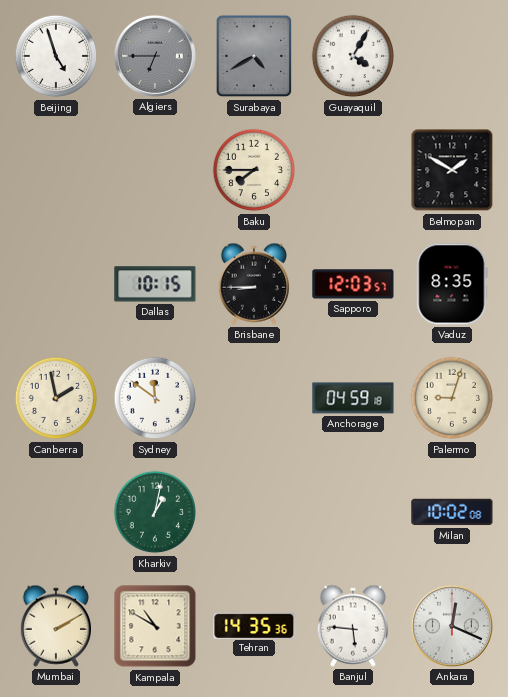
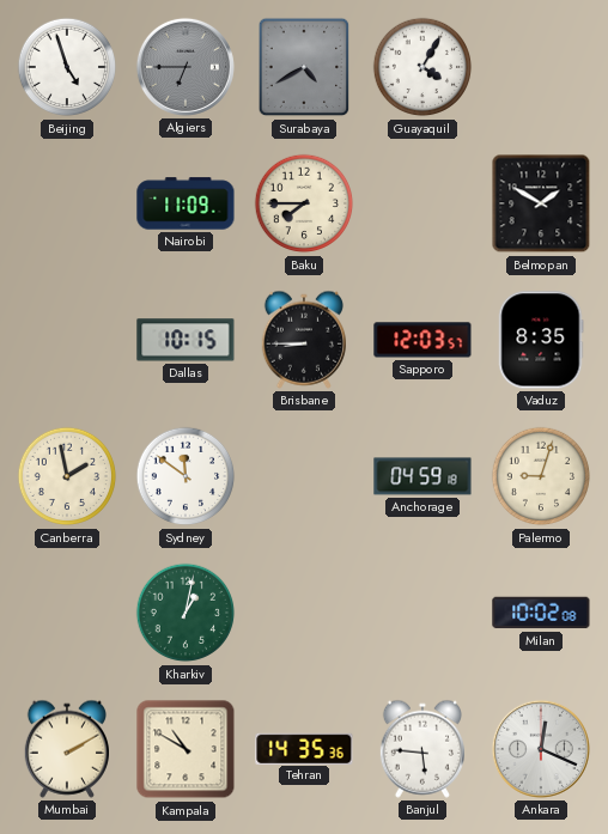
Nairobi: none -> 11:09 (186, 203)
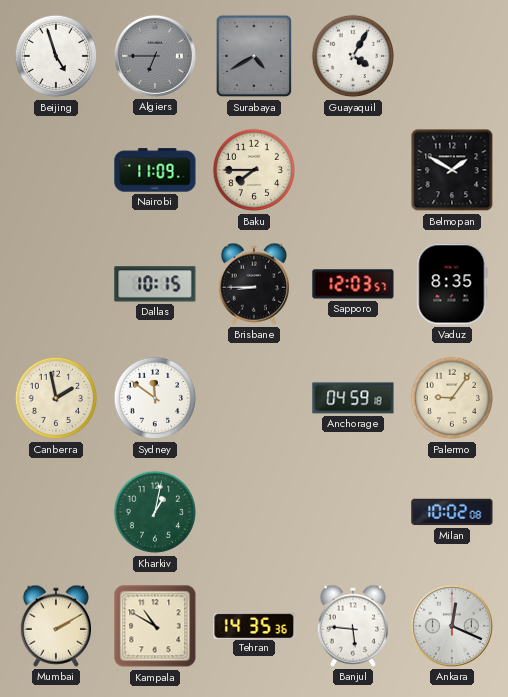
Palermo: 9:03 -> 9:06 (452, 398)
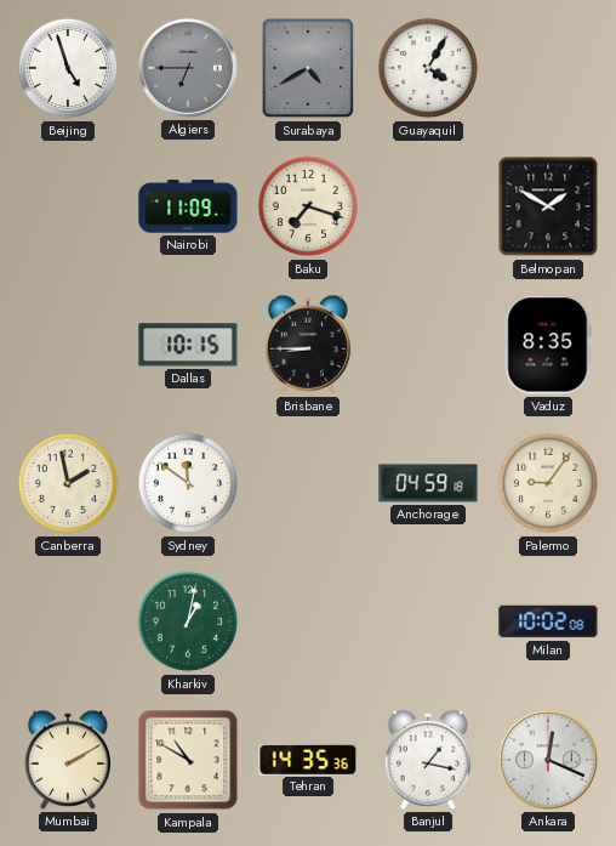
Baku: 7:45 -> 7:18 (308, 206)
Sapporo: 12:03 -> none (353, 284)
Banjul: 5:46 -> 1:17 (427, 760)
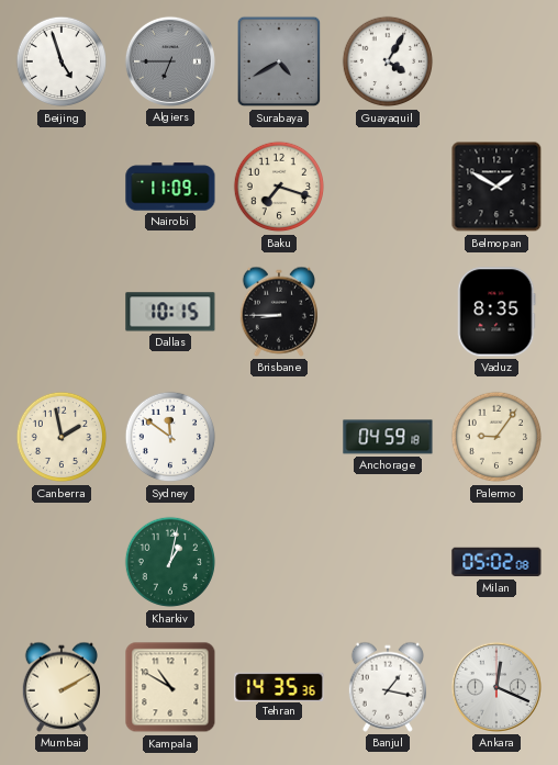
Milan: 10:02 -> 05:02 (496, 562)
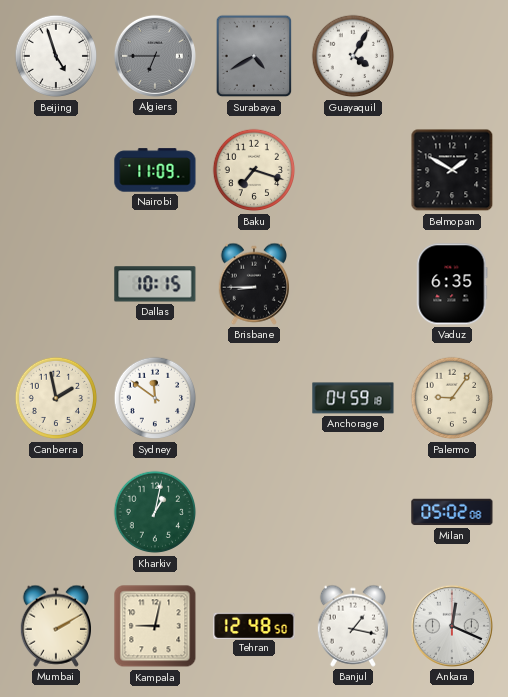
Vaduz: 8:35 -> 6:35 (452, 284)
Kampala: 10:50 -> 9:02 (155, 626)
Tehran: 14:35 -> 12:48 (254, 625)
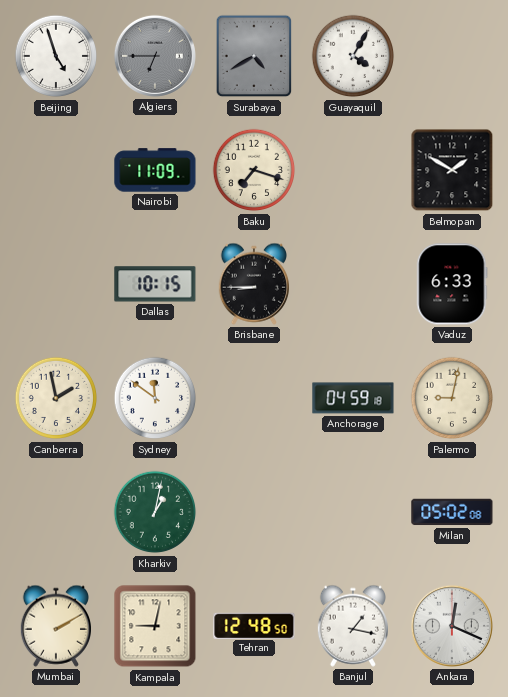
Vaduz: 6:35 -> 6:33 (452, 284)
Palermo: 9:06 -> 9:02 (452, 398)
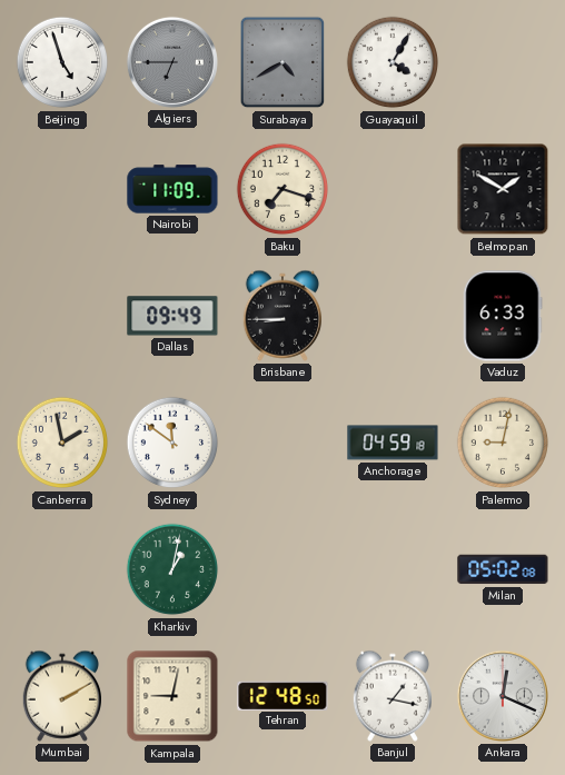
Dallas: 10:15 -> 09:49 (172, 316)
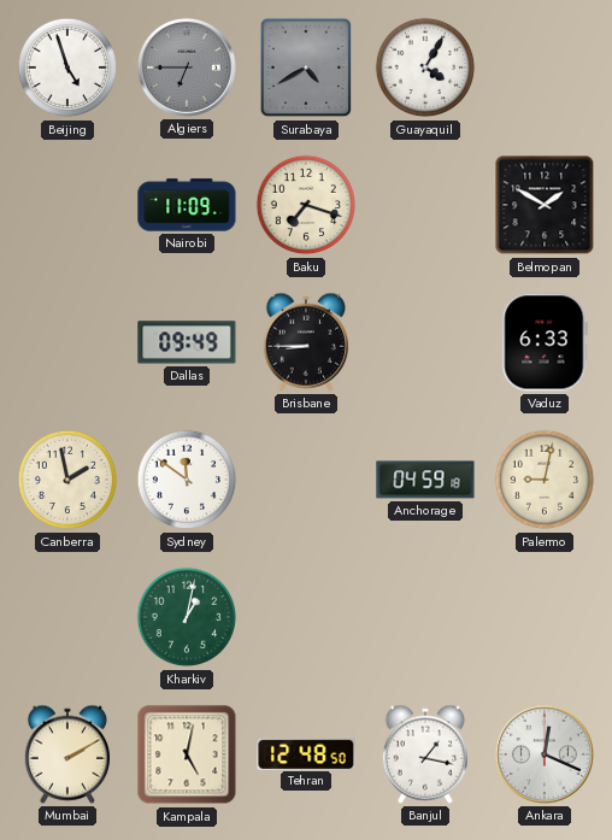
Milan: 05:02 -> none (503, 569)
Kampala: 9:02 -> 5:02 (187, 754)
